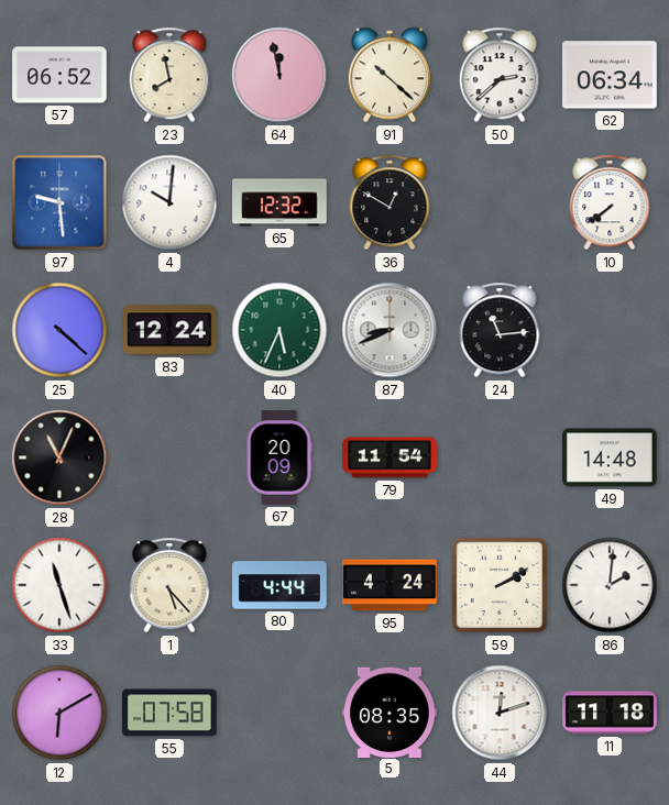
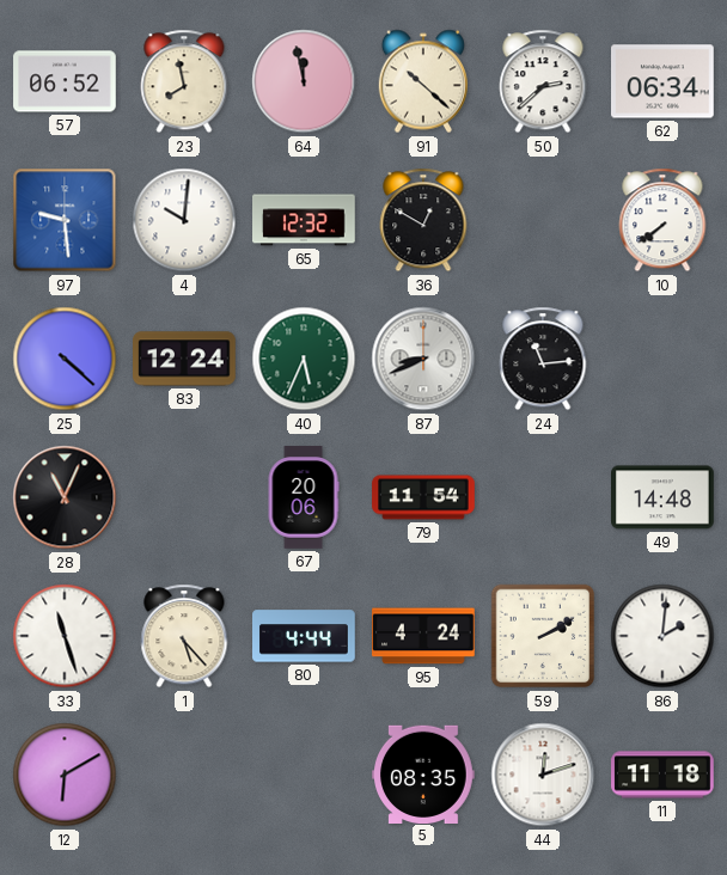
67: 20:09 -> 20:06 (304, 497)
55: 07:58 -> none (171, 713)
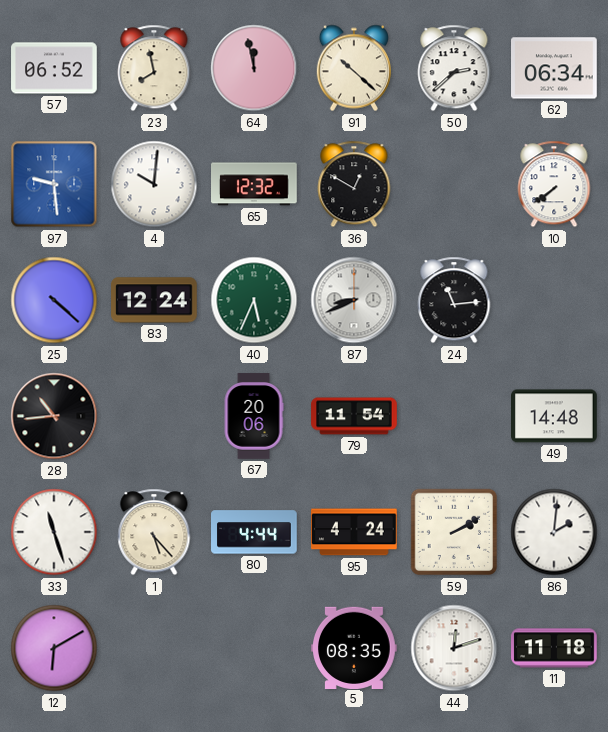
28: 11:04 -> 10:44 (54, 416)
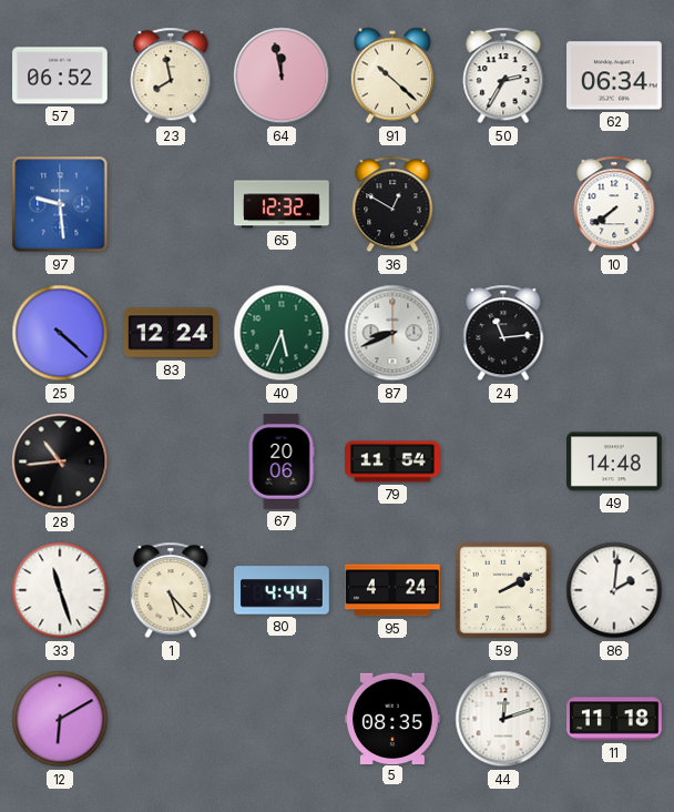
50: 2:38 -> 2:35 (503, 75)
4: 10:01 -> none (154, 184)
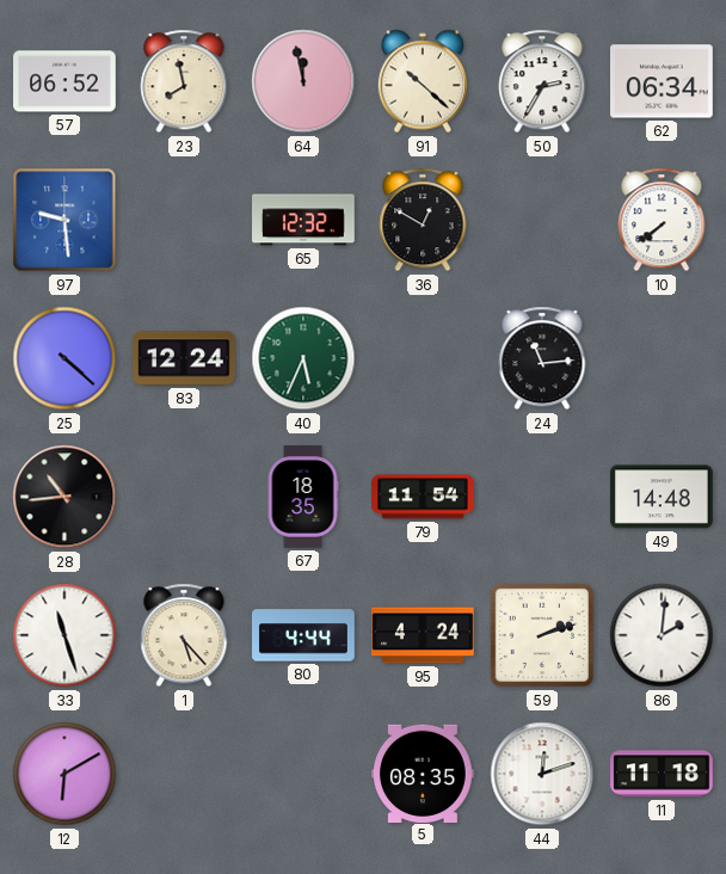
87: 8:41 -> none (392, 333)
67: 20:06 -> 18:35 (303, 497)
59: 2:10 -> 2:12 (542, 635)
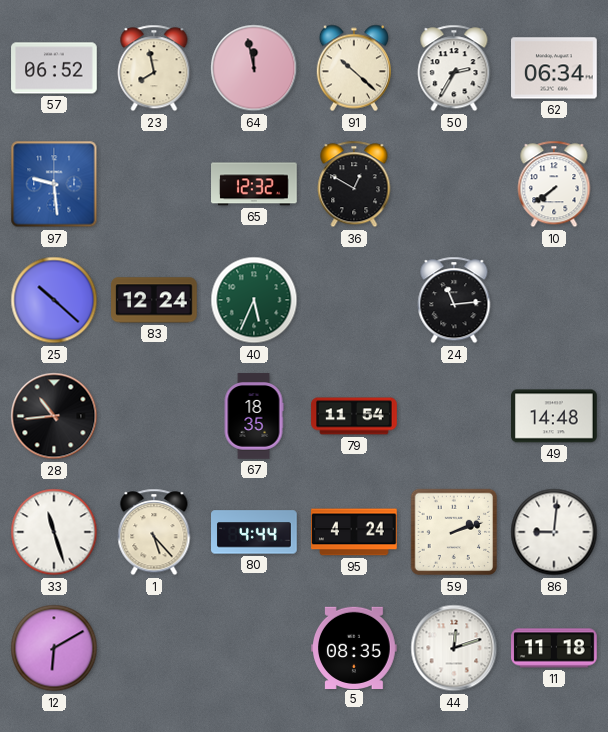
25: 4:22 -> 10:22 (54, 300)
86: 2:01 -> 9:01 (554, 532)
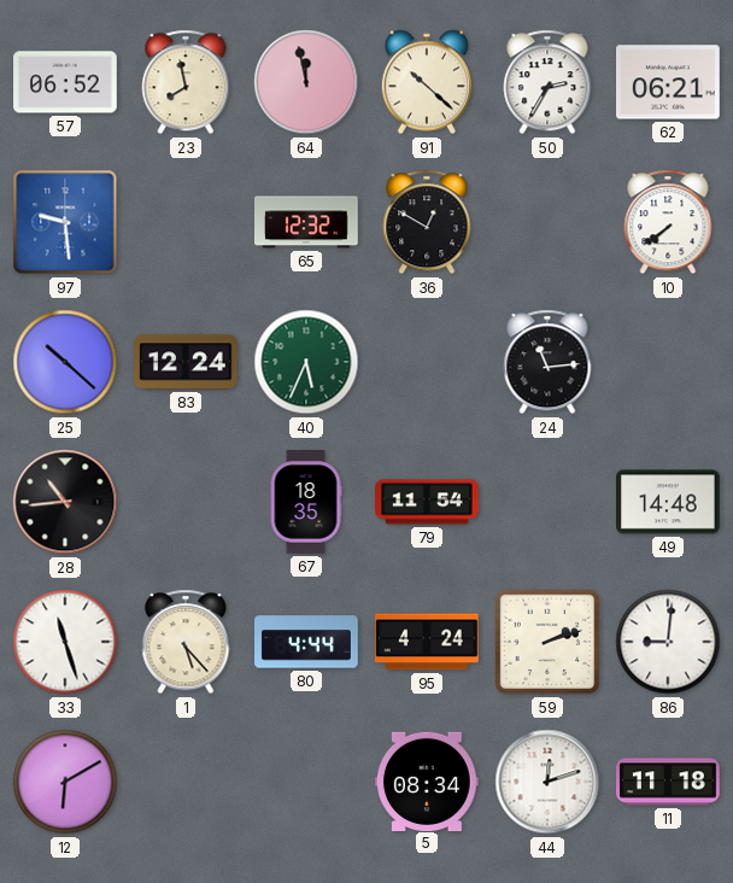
62: 06:34 -> 06:21 (669, 82)
5: 08:35 -> 08:34 (428, 780)
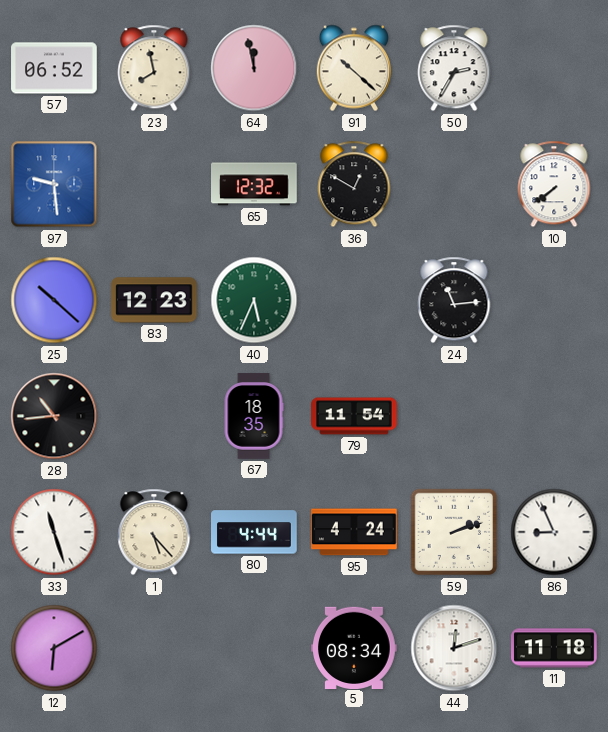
62: 06:21 -> none (669, 82)
83: 12:24 -> 12:23 (154, 300)
49: 14:48 -> none (669, 502)
86: 9:01 -> 8:56 (554, 532)
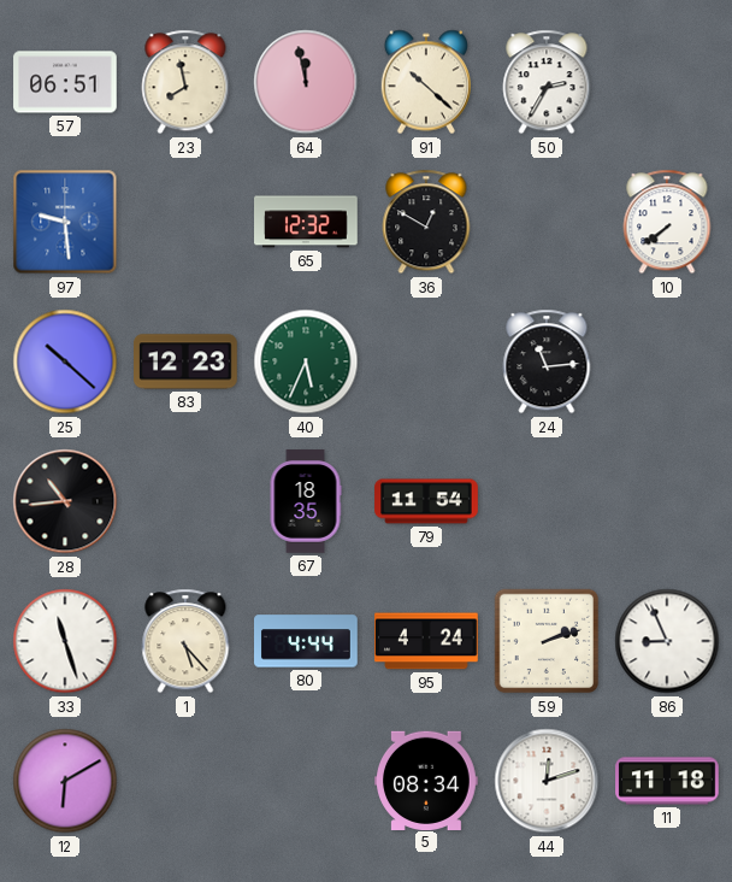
57: 06:52 -> 06:51 (65, 82)
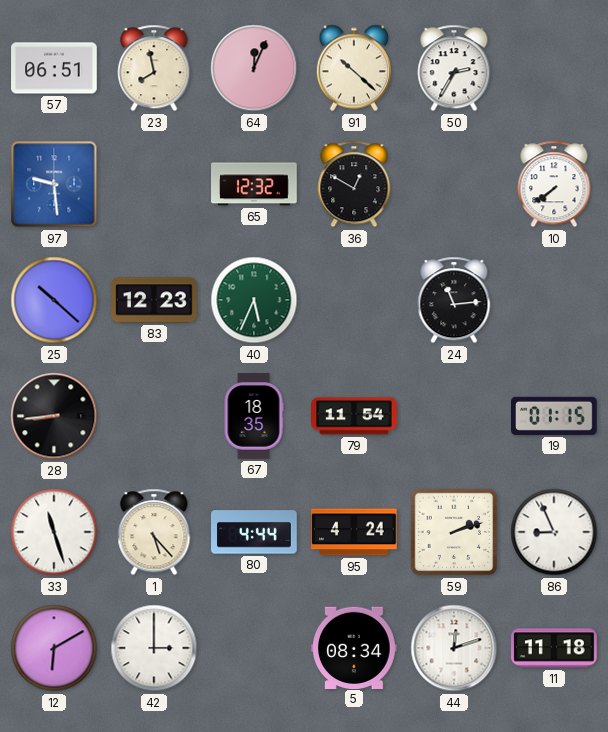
64: 11:58 -> 12:04 (254, 68)
28: 10:44 -> 8:44 (54, 416)
19: none -> 01:15 (555, 416)
42: none -> 3:00 (154, 648)
